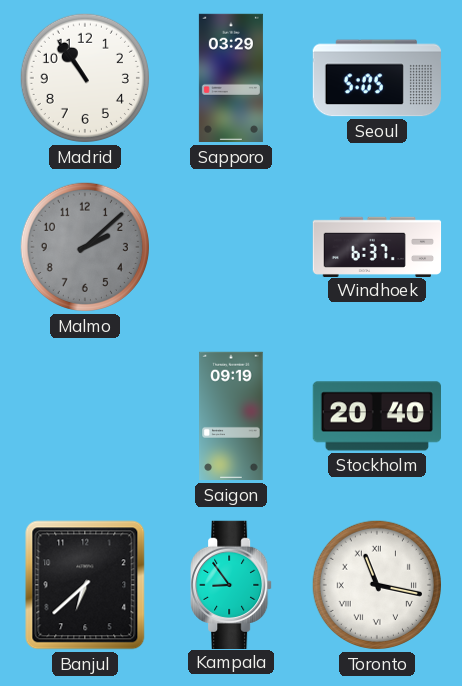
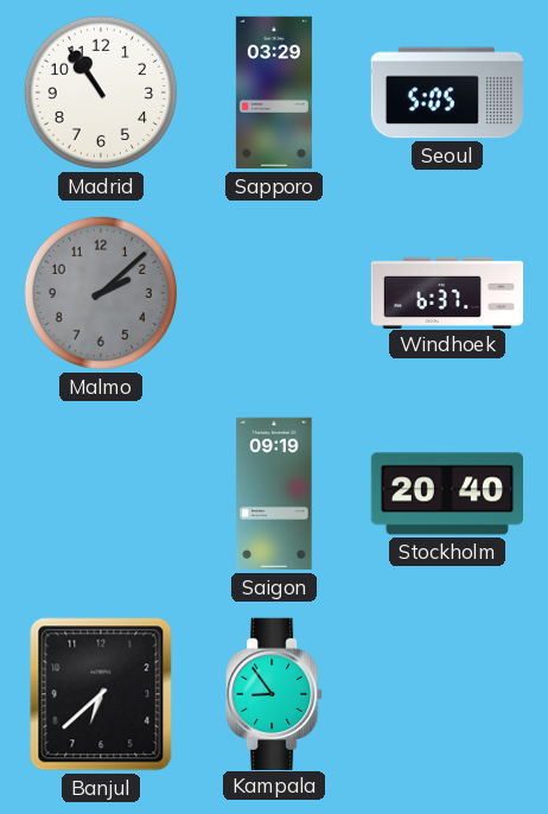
Toronto: 11:17 -> none (377, 585)
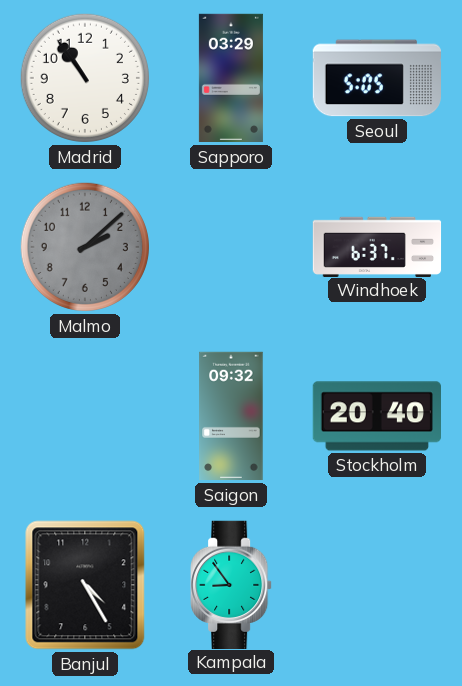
Saigon: 09:19 -> 09:32 (231, 416)
Banjul: 6:38 -> 4:25 (85, 585)
